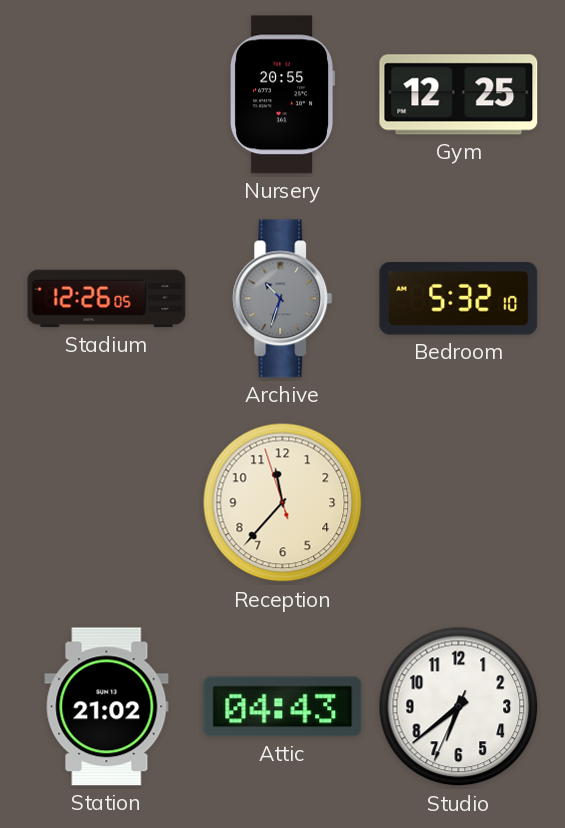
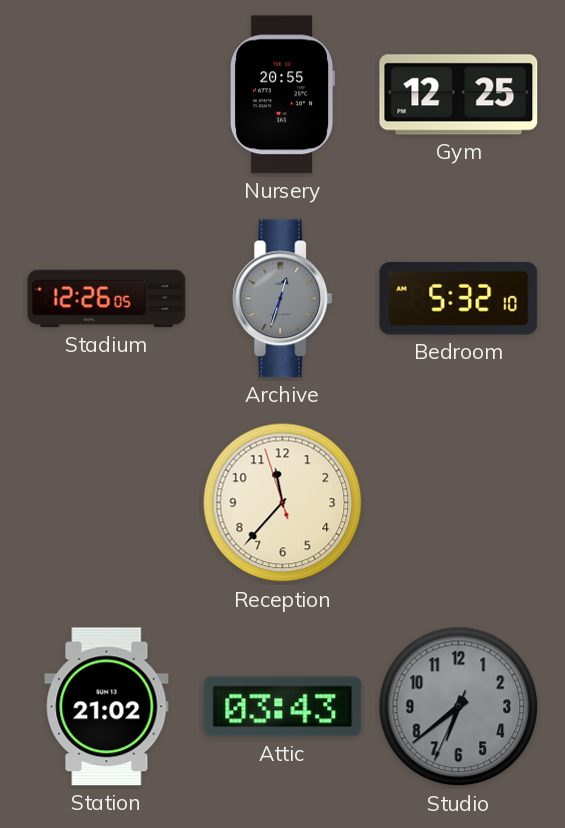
Archive: 10:33 -> 12:33 (283, 299)
Attic: 04:43 -> 03:43 (283, 707)
Studio dial: white -> grey (459, 707)
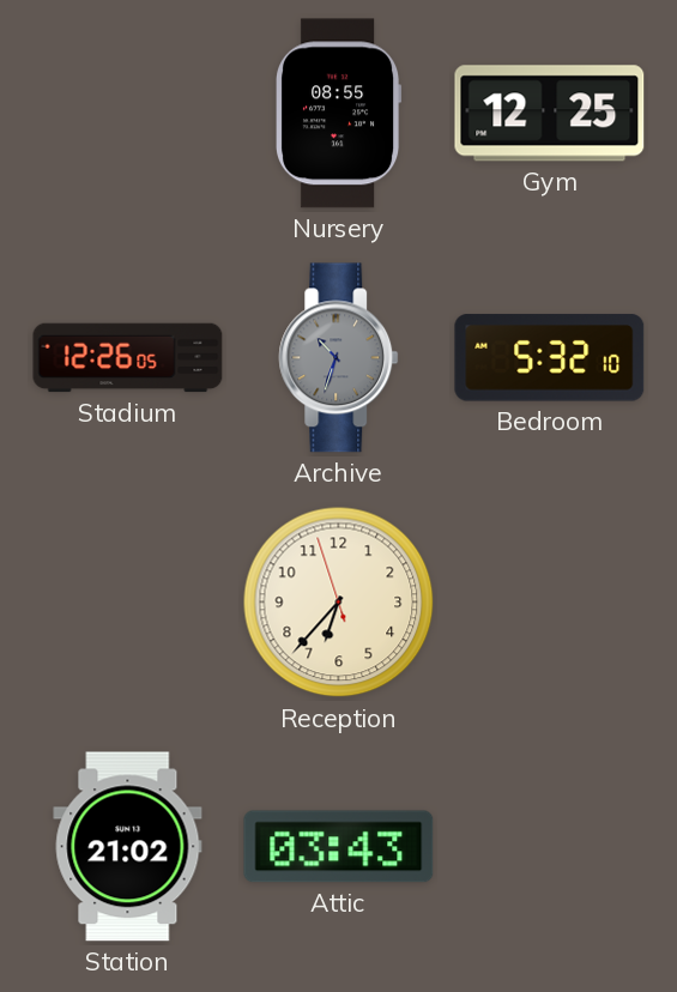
Nursery: 20:55 -> 08:55 (339, 114)
Archive: 12:33 -> 10:33 (339, 358)
Reception: 11:36 -> 6:36 (339, 603)
Studio: 6:38 -> none (459, 707)
